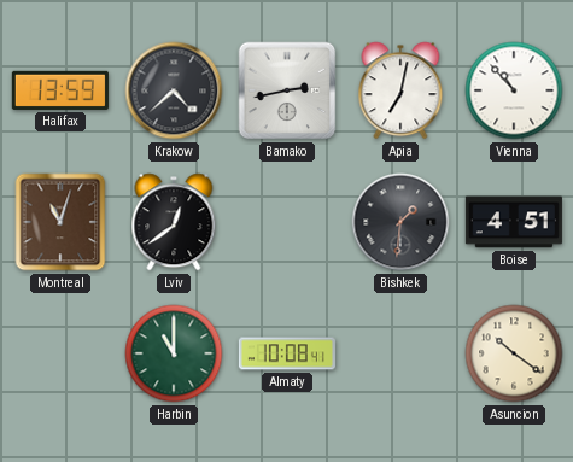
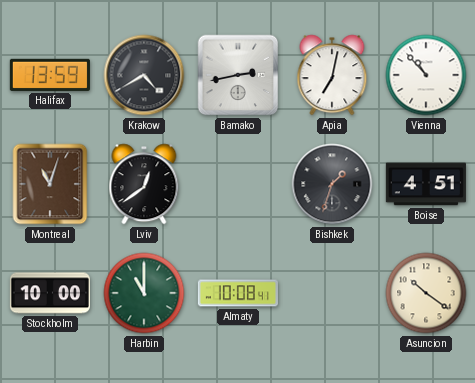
Krakow: 4:38 -> 4:40 (144, 75)
Bishkek: 1:31 -> 1:33 (332, 184)
Stockholm: none -> 10:00 (50, 293)
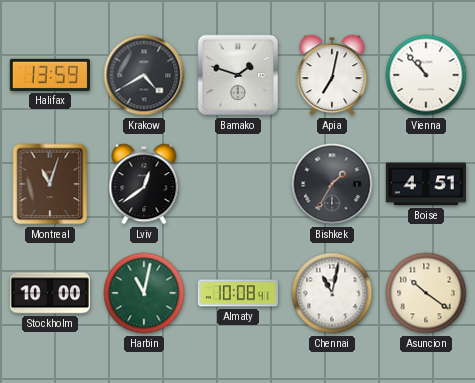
Bamako: 2:43 -> 1:48 (238, 75)
Bishkek: 1:33 -> 1:35 (332, 184)
Harbin: 11:00 -> 11:02 (144, 293)
Chennai: none -> 11:02 (332, 293)
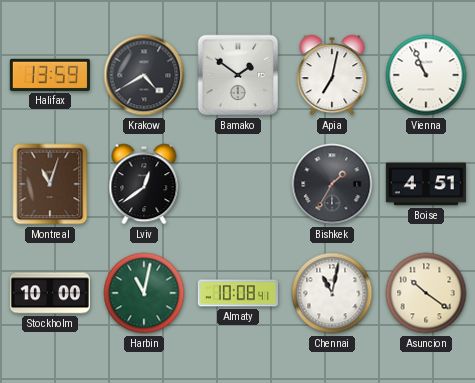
Bamako: 1:48 -> 1:51 (238, 75)
Vienna: 10:53 -> 10:56 (426, 75)
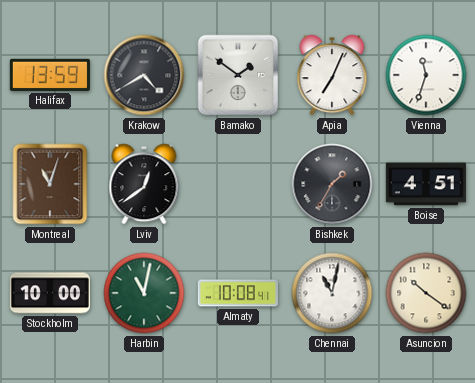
Apia: 7:02 -> 7:04 (332, 75)
Vienna: 10:56 -> 11:33 (426, 75)
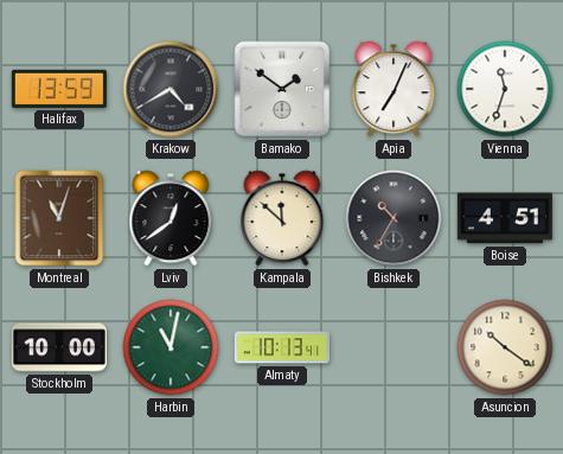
Kampala: none -> 11:52 (282, 218)
Bishkek: 1:35 -> 10:35 (394, 218)
Almaty: 10:08 -> 10:13 (282, 347)
Chennai: 11:02 -> none (332, 293)
